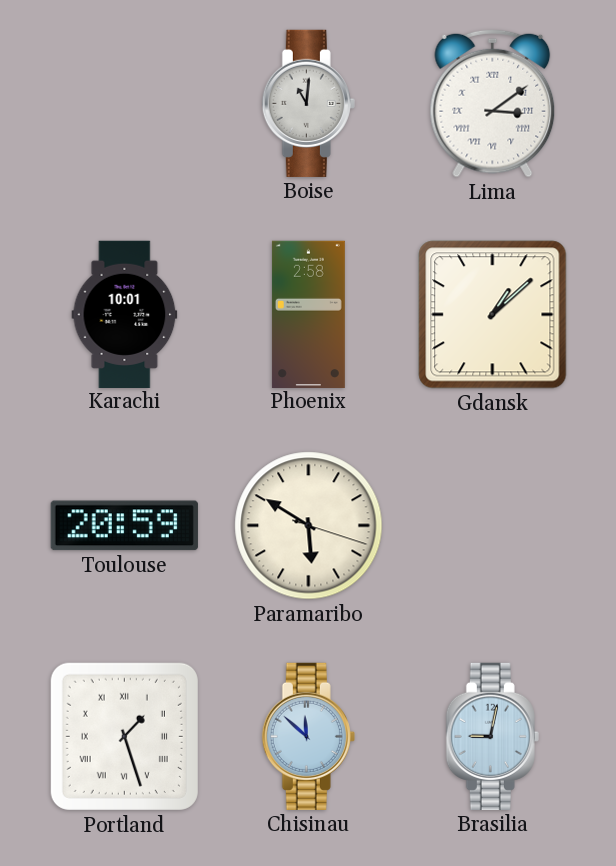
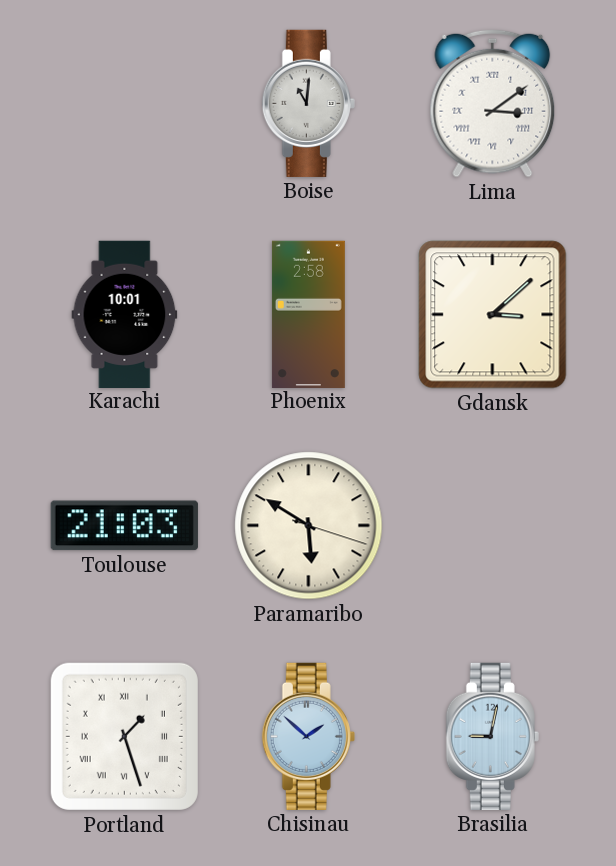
Gdansk: 1:08 -> 3:08 (493, 315)
Toulouse: 20:59 -> 21:03 (124, 526)
Chisinau: 11:52 -> 1:52 (308, 736)
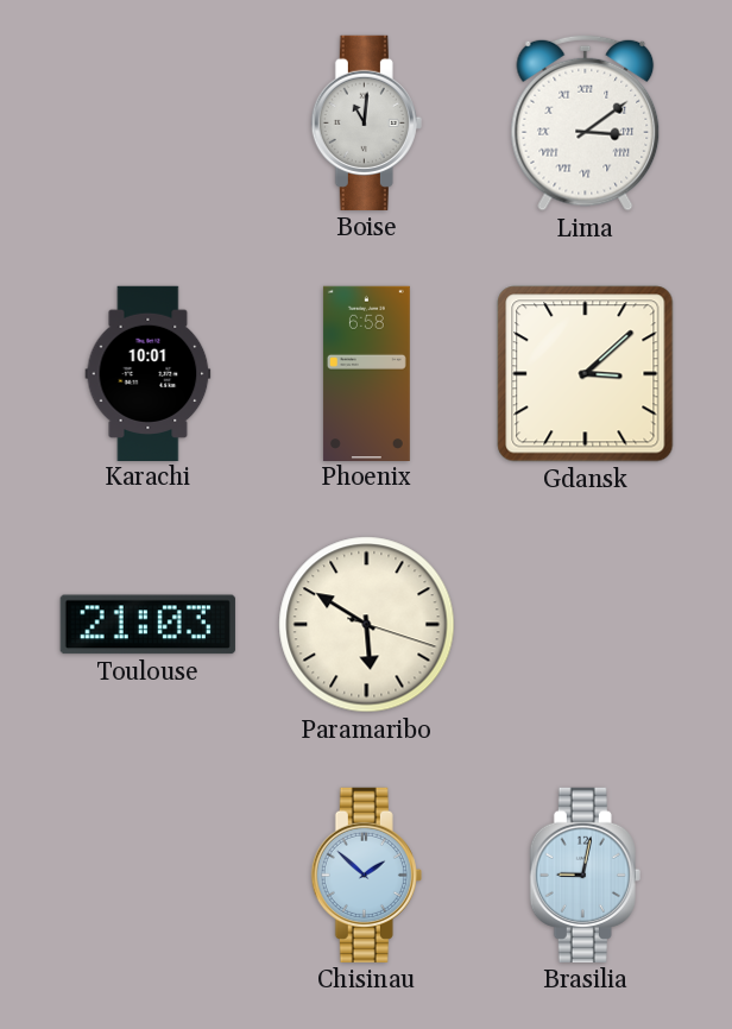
Phoenix: 2:58 -> 6:58 (366, 373)
Portland: 1:27 -> none (124, 736)
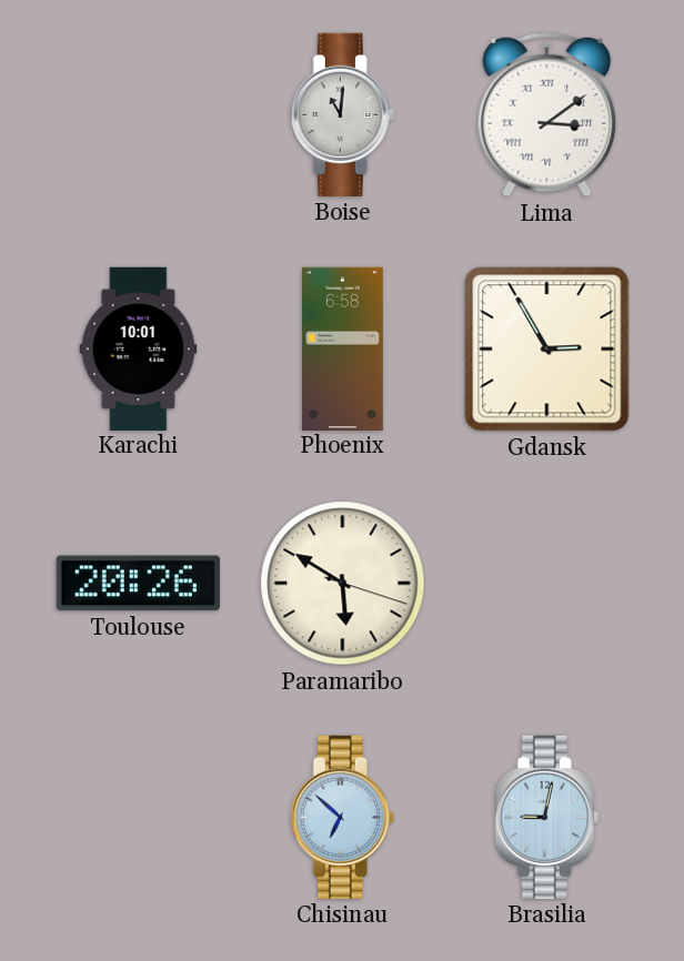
Gdansk: 3:08 -> 2:55 (547, 350)
Toulouse: 21:03 -> 20:26 (138, 584)
Chisinau: 1:52 -> 6:52 (342, 817)
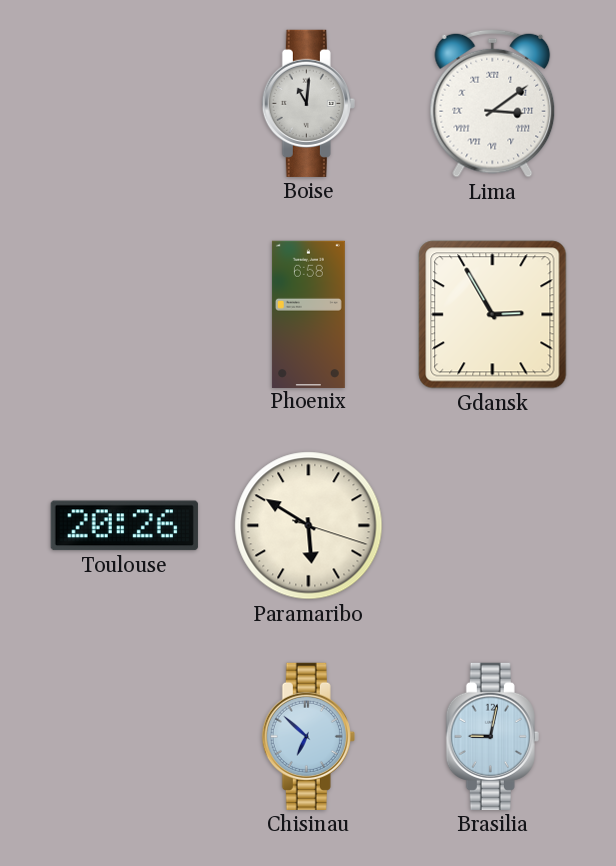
Karachi: 10:01 -> none (139, 348)
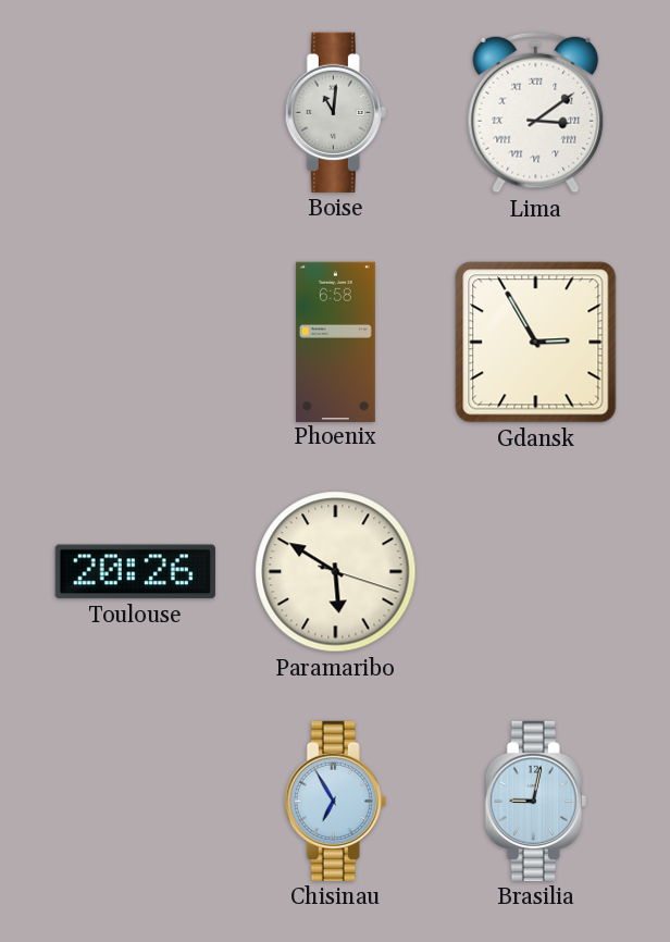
Chisinau: 6:52 -> 6:55 (335, 801)
